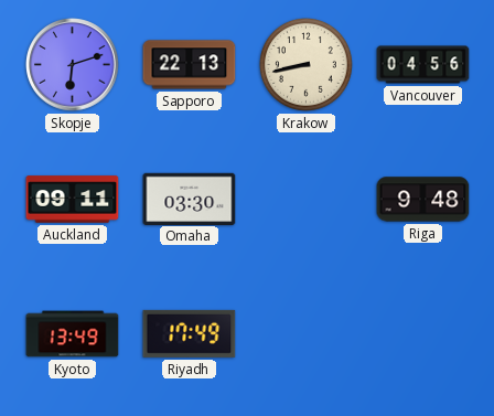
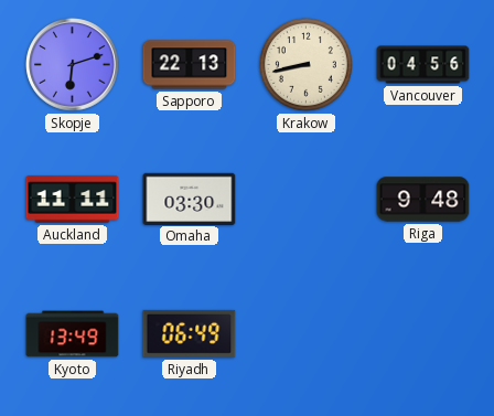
Auckland: 09:11 -> 11:11 (73, 200)
Riyadh: 17:49 -> 06:49 (190, 333)
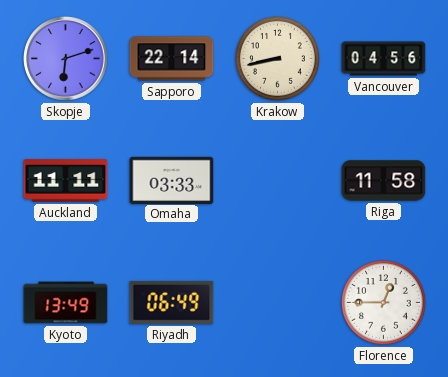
Sapporo: 22:13 -> 22:14 (172, 59)
Omaha: 03:30 -> 03:33 (172, 180)
Riga: 9:48 -> 11:58 (384, 181)
Florence: none -> 12:45 (384, 303)
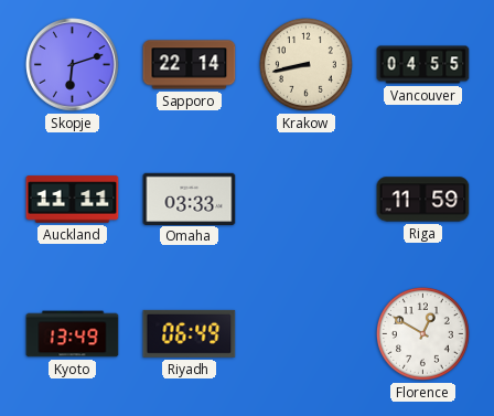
Vancouver: 04:56 -> 04:55 (423, 65)
Riga: 11:58 -> 11:59 (423, 200)
Florence: 12:45 -> 12:50 (423, 334)
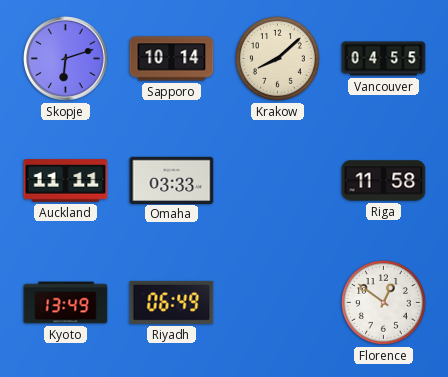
Sapporo: 22:14 -> 10:14 (172, 59)
Krakow: 8:43 -> 8:08 (278, 59)
Riga: 11:59 -> 11:58 (384, 181)
Florence: 12:50 -> 12:51 (384, 303)
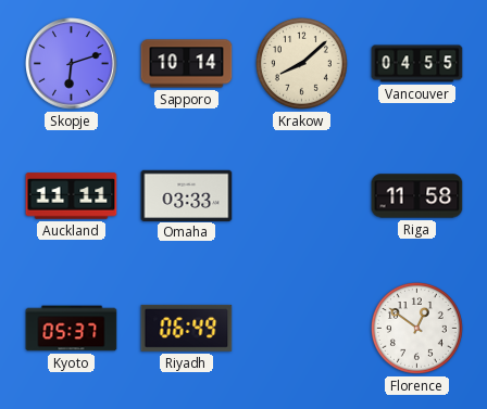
Kyoto: 13:49 -> 05:37 (72, 329)
